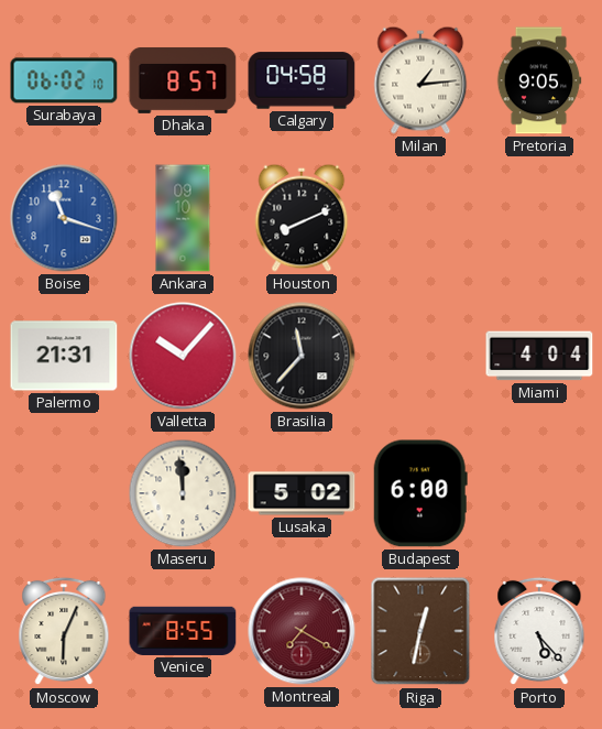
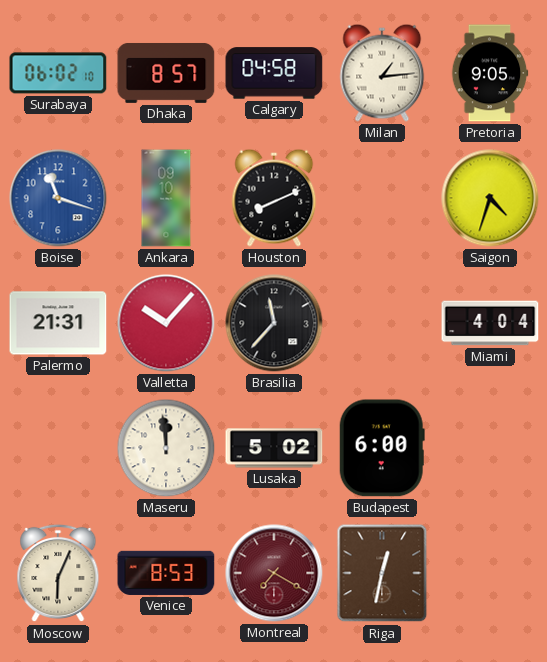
Saigon: none -> 4:33 (490, 198)
Venice: 8:55 -> 8:53 (166, 573)
Porto: 5:23 -> none (539, 631)
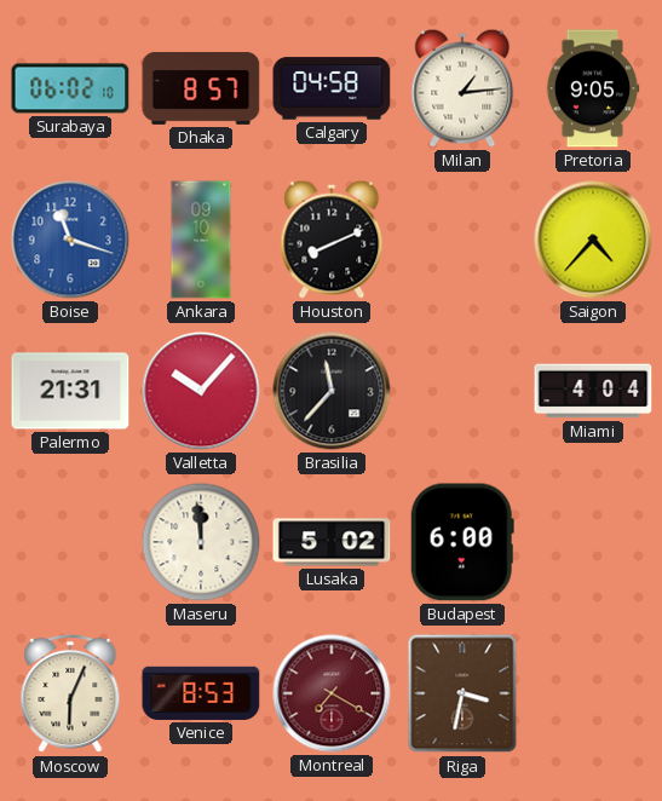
Saigon: 4:33 -> 4:37 (593, 240)
Riga: 12:32 -> 3:32 (462, 693)
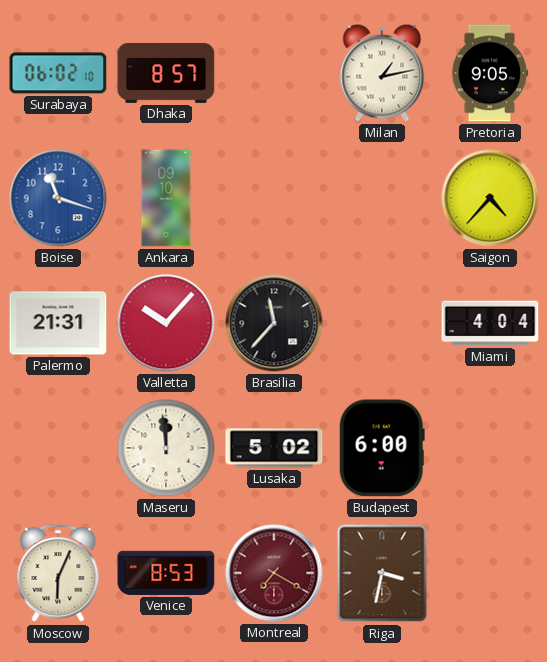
Calgary: 04:58 -> none (332, 88)
Milan: 1:14 -> 1:13 (382, 73)
Houston: 8:11 -> none (332, 240)
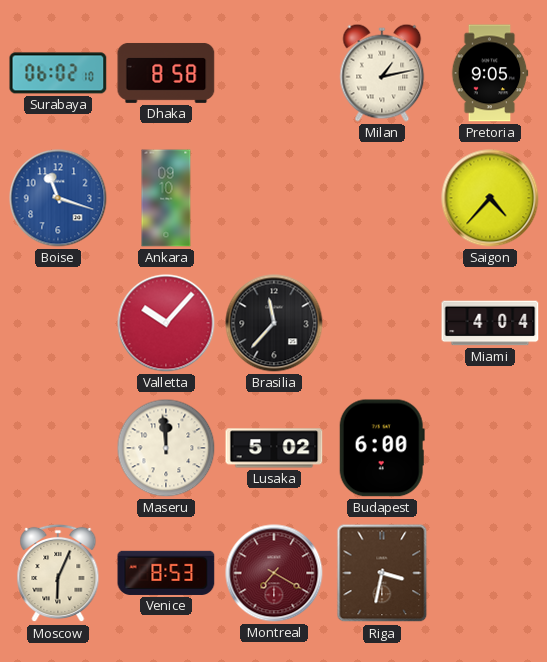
Dhaka: 8:57 -> 8:58 (166, 73)
Palermo: 21:31 -> none (58, 323)
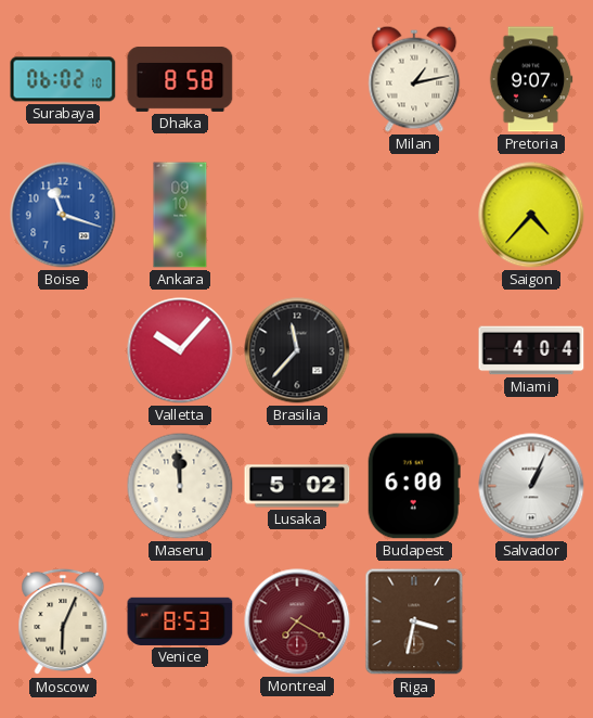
Pretoria: 9:05 -> 9:07 (531, 79)
Salvador: none -> 1:04 (531, 486)
